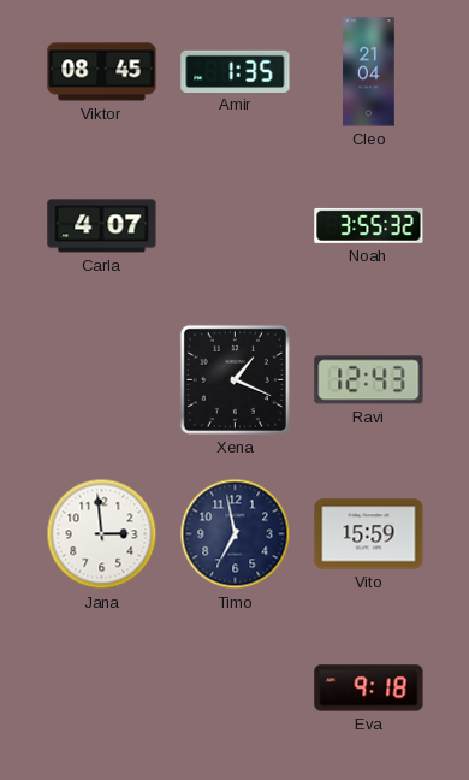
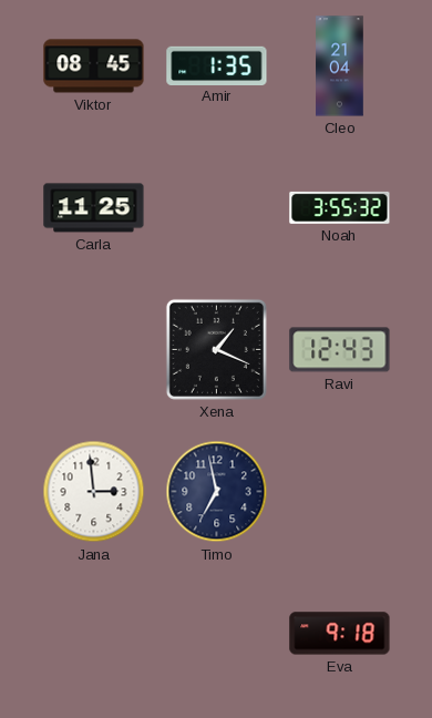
Carla: 4:07 -> 11:25 (94, 208)
Vito: 15:59 -> none (369, 534)
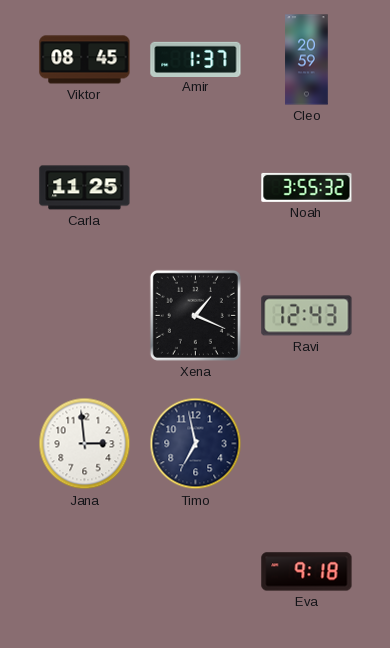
Amir: 1:35 -> 1:37 (196, 59)
Cleo: 21:04 -> 20:59 (307, 60)
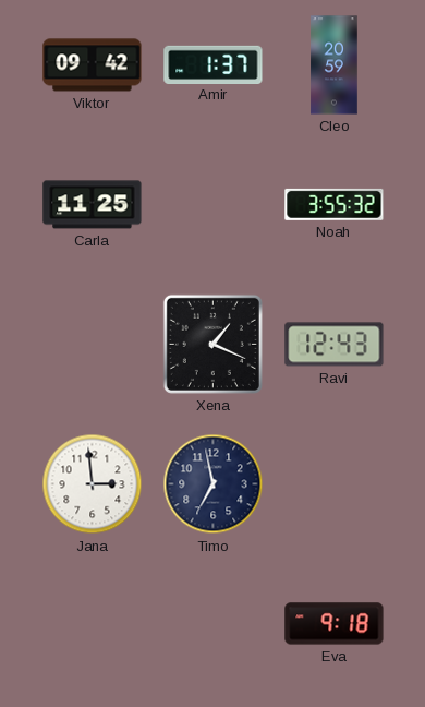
Viktor: 08:45 -> 09:42 (93, 65)
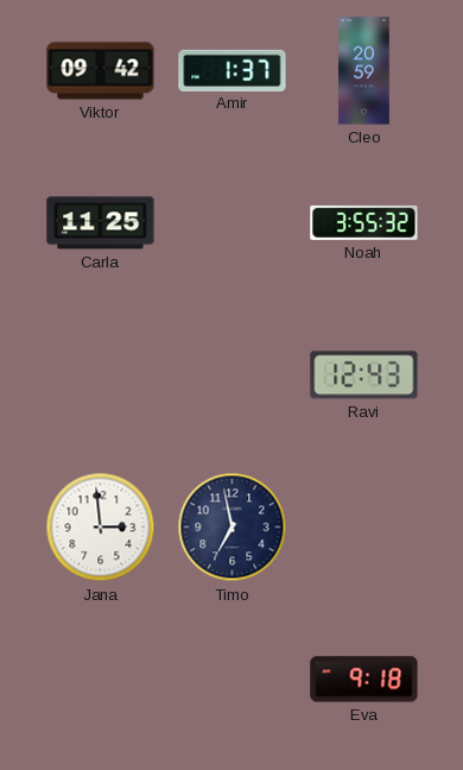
Xena: 1:19 -> none (212, 344)
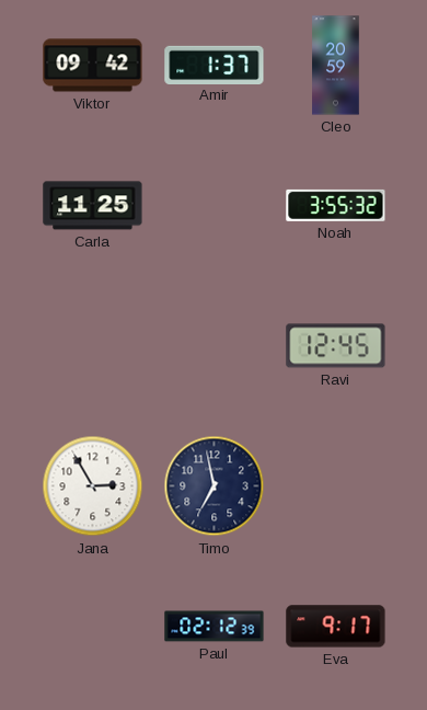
Ravi: 12:43 -> 12:45 (336, 346)
Jana: 2:59 -> 2:55 (93, 486)
Paul: none -> 02:12 (215, 627)
Eva: 9:18 -> 9:17 (336, 627)
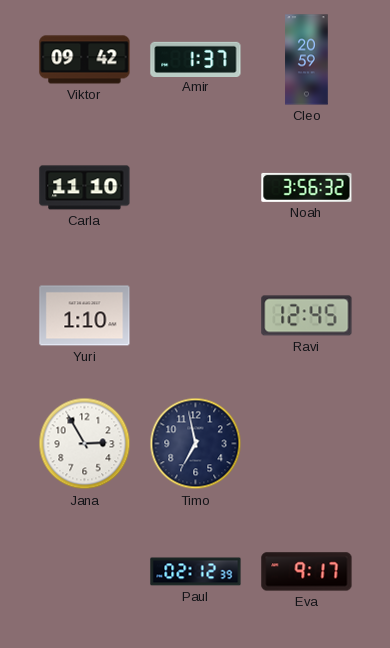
Carla: 11:25 -> 11:10 (85, 188)
Noah: 3:55 -> 3:56 (307, 187)
Yuri: none -> 1:10 (85, 316)
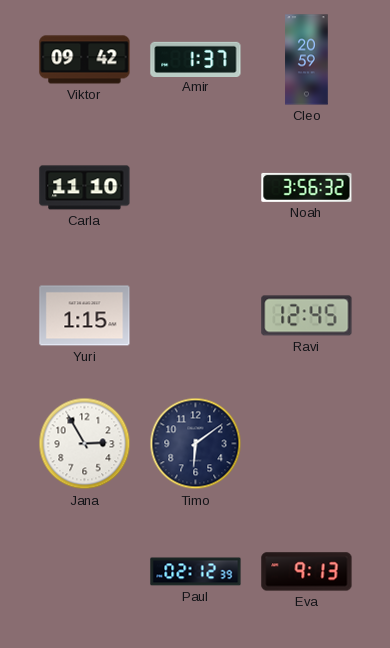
Yuri: 1:10 -> 1:15 (85, 316)
Timo: 6:58 -> 6:09 (196, 444)
Eva: 9:17 -> 9:13 (307, 572)
